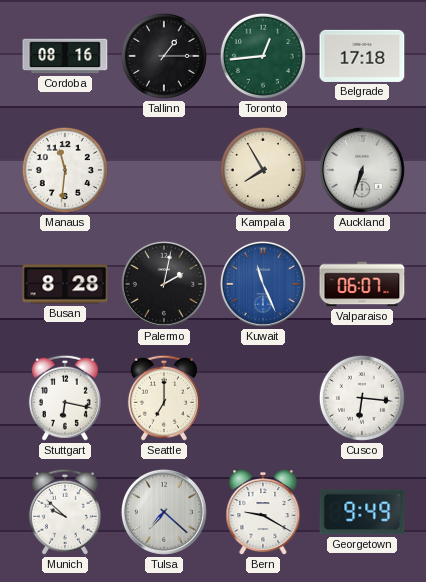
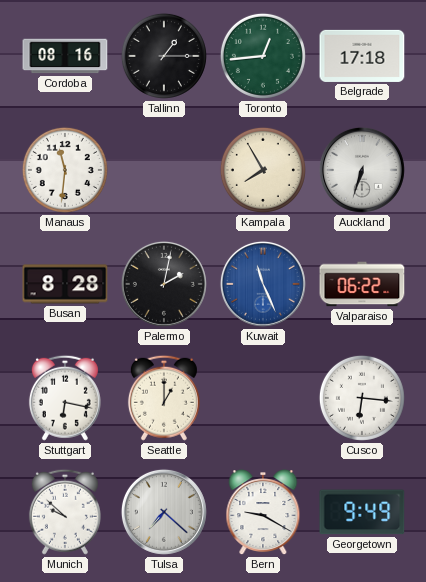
Valparaiso: 06:07 -> 06:22 (362, 284)
Seattle: 7:00 -> 1:00 (164, 398)
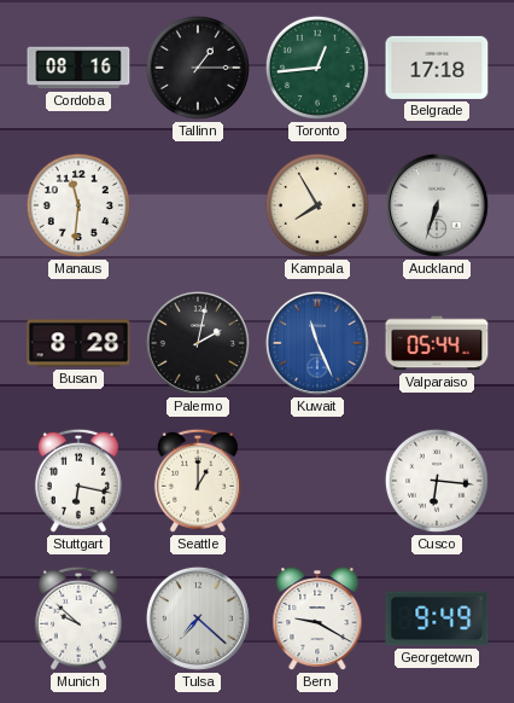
Valparaiso: 06:22 -> 05:44 (437, 343)
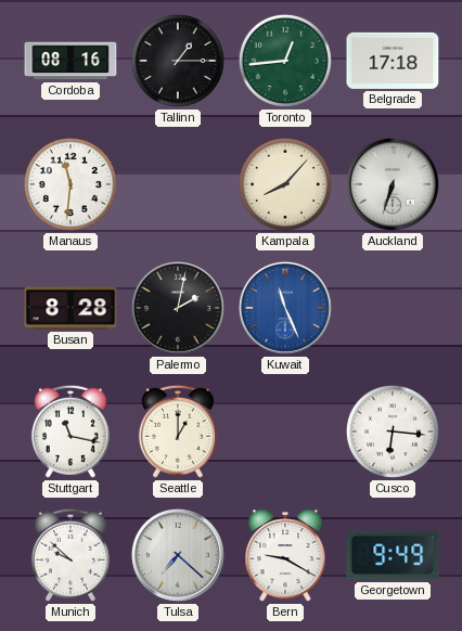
Kampala: 7:55 -> 8:07 (285, 184)
Valparaiso: 05:44 -> none (437, 343)
Stuttgart: 6:17 -> 11:17 (70, 432)
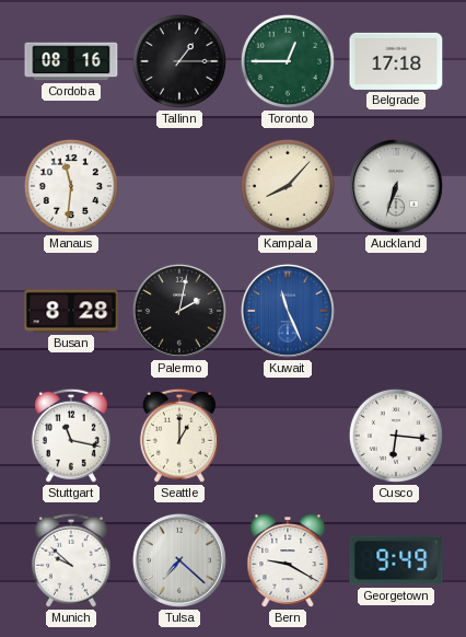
Toronto: 12:44 -> 12:45 (288, 61)
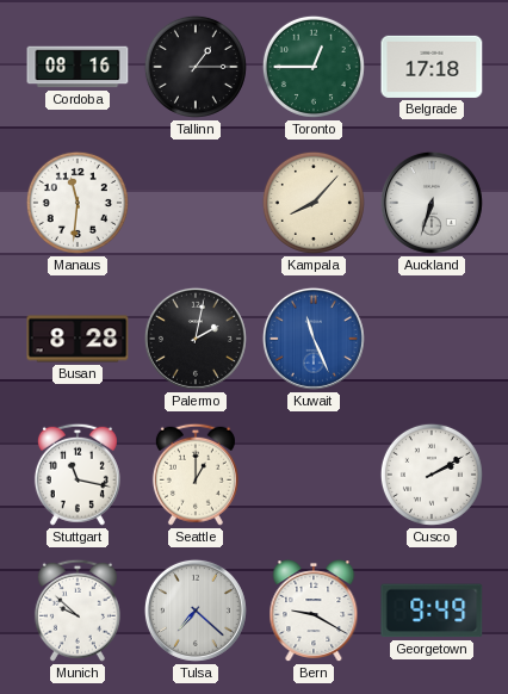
Cusco: 6:16 -> 2:10 (432, 475)
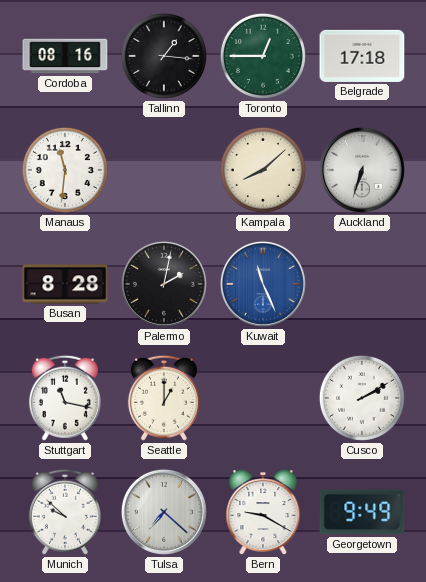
Tallinn: 1:15 -> 1:16 (164, 56)
Kampala: 8:07 -> 8:08 (263, 170)
